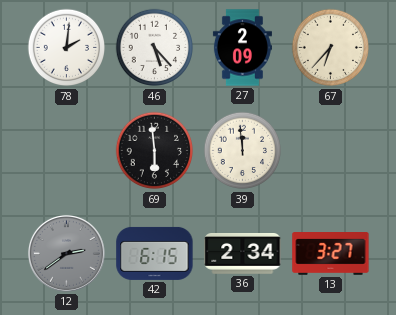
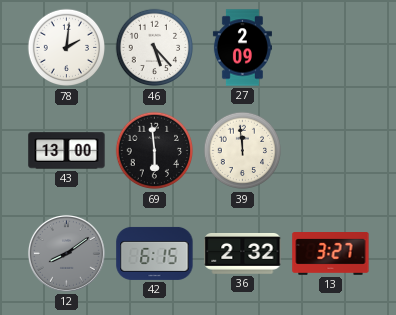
67: 6:37 -> none (331, 48)
43: none -> 13:00 (67, 151)
12: 2:39 -> 8:09 (66, 253)
36: 2:34 -> 2:32 (243, 254)
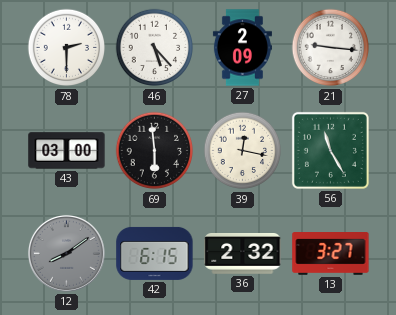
78: 2:01 -> 2:30 (67, 48)
21: none -> 9:16 (331, 48)
43: 13:00 -> 03:00 (67, 151)
39: 11:59 -> 12:17 (243, 151)
56: none -> 11:25 (330, 150)
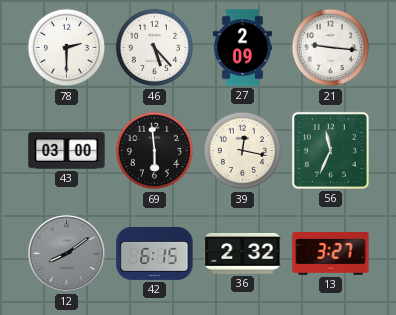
56: 11:25 -> 11:34 (330, 150)
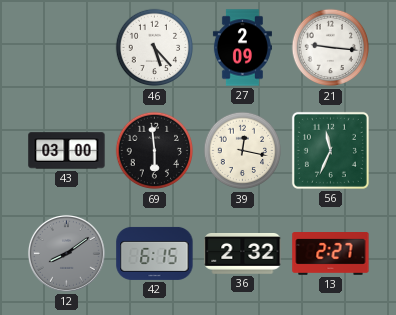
78: 2:30 -> none (67, 48)
13: 3:27 -> 2:27 (331, 254)
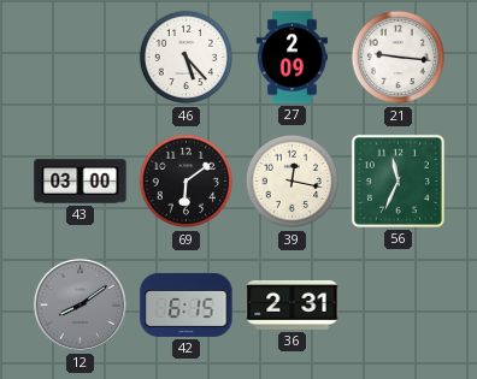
69: 5:59 -> 6:09 (187, 182)
36: 2:32 -> 2:31 (293, 306)
13: 2:27 -> none (331, 254)
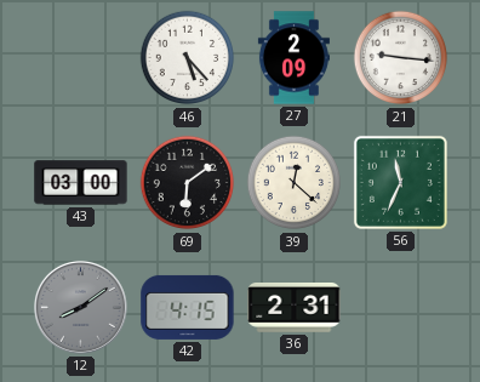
39: 12:17 -> 12:22 (295, 183)
42: 6:15 -> 4:15 (188, 307)
